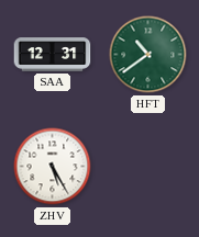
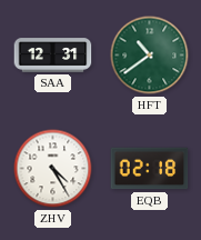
ZHV: 5:25 -> 4:25 (53, 169)
EQB: none -> 02:18 (150, 169)
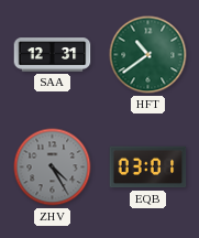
ZHV dial: white -> grey (53, 167)
EQB: 02:18 -> 03:01 (148, 167)
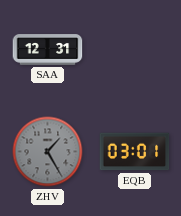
HFT: 10:39 -> none (148, 55)
ZHV: 4:25 -> 1:25 (48, 152)
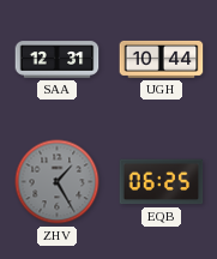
UGH: none -> 10:44 (162, 59)
EQB: 03:01 -> 06:25 (162, 182)
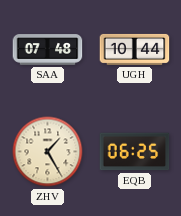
SAA: 12:31 -> 07:48 (48, 50)
ZHV dial: grey -> cream (48, 152)
